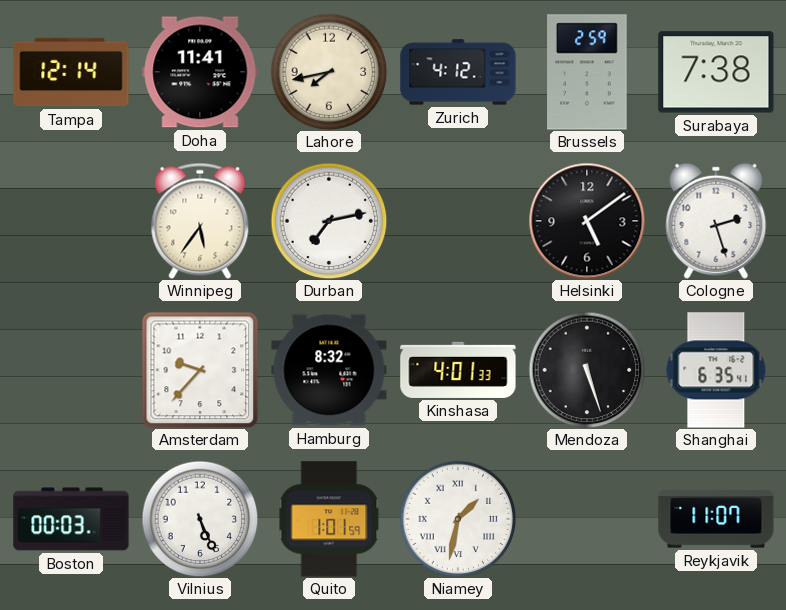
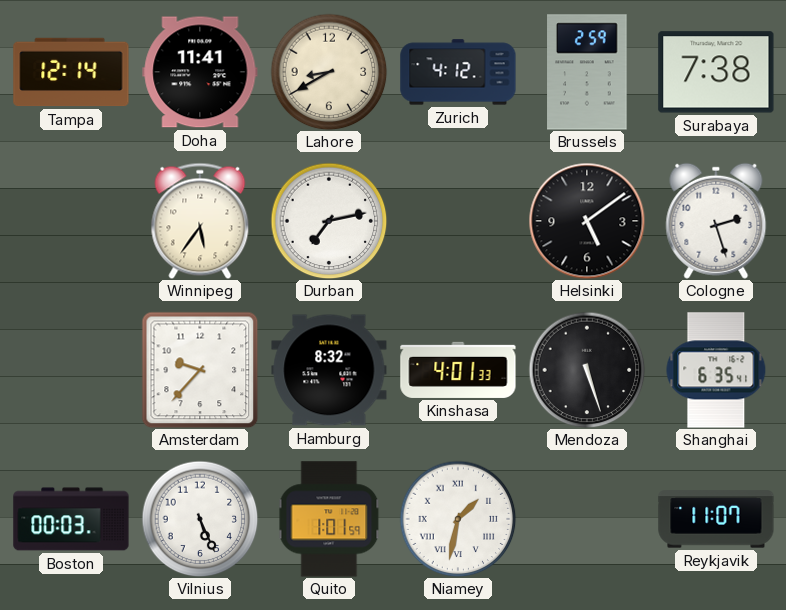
Lahore: 7:43 -> 8:40 (329, 72)
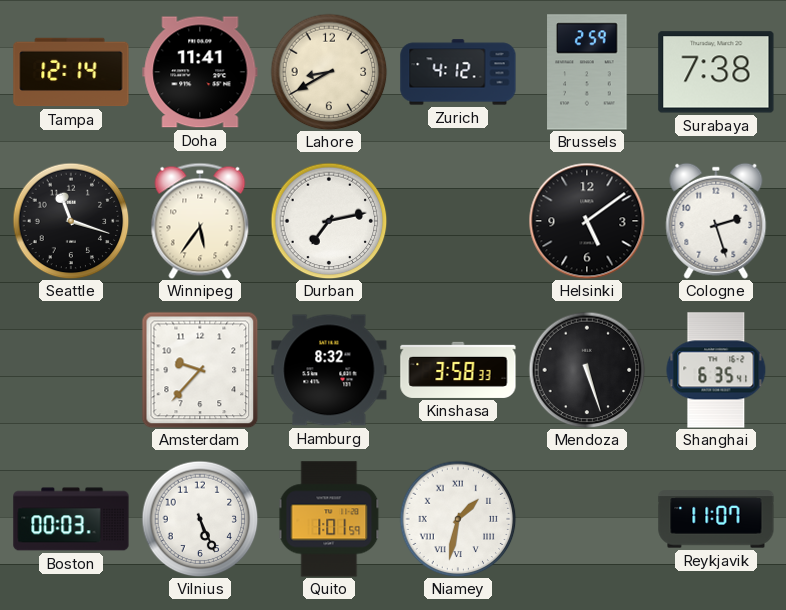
Seattle: none -> 11:18 (71, 221)
Kinshasa: 4:01 -> 3:58 (458, 370)
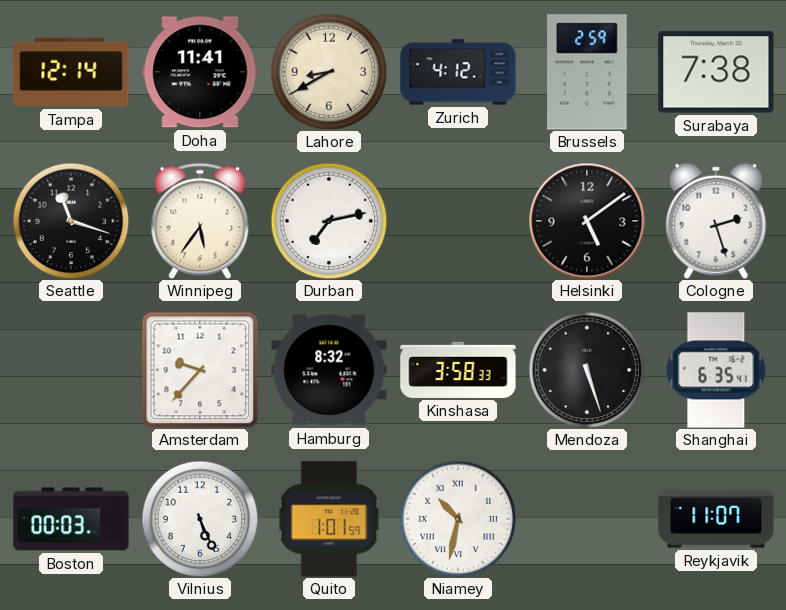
Niamey: 1:32 -> 10:32 (458, 519)
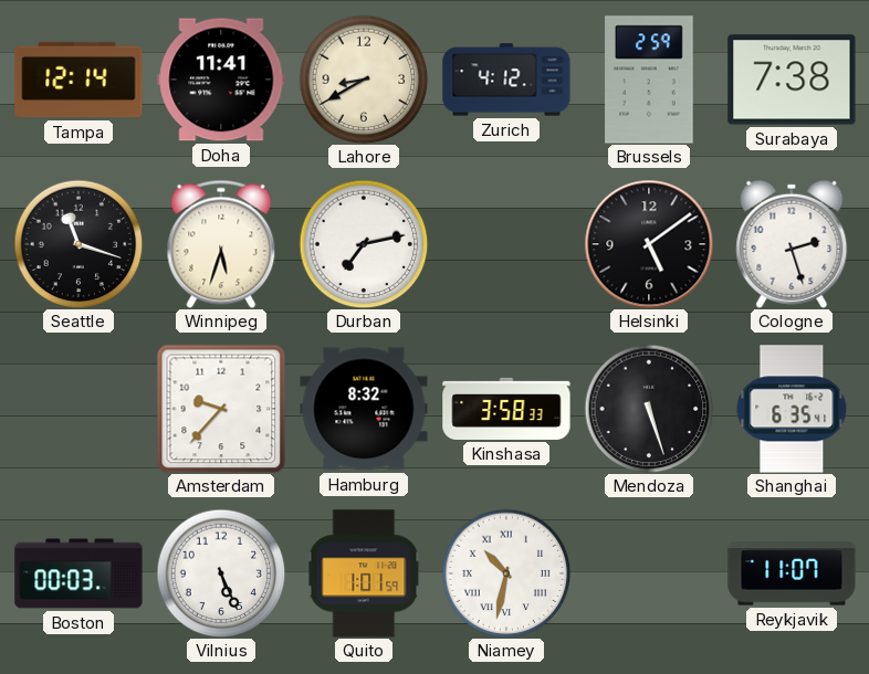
Winnipeg: 5:36 -> 5:33 (221, 244)
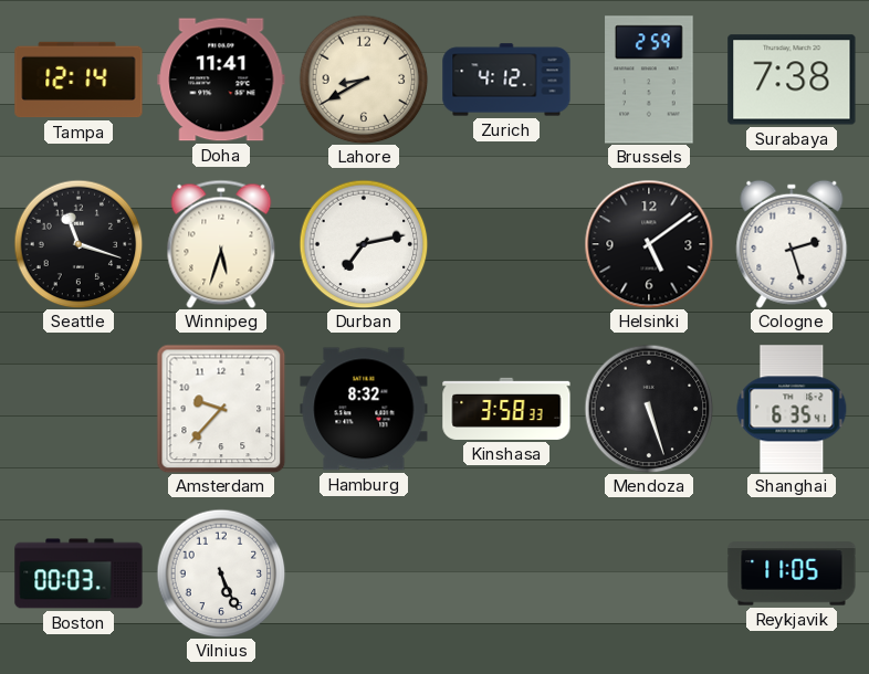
Quito: 1:01 -> none (364, 573)
Niamey: 10:32 -> none (506, 573)
Reykjavik: 11:07 -> 11:05 (792, 573)
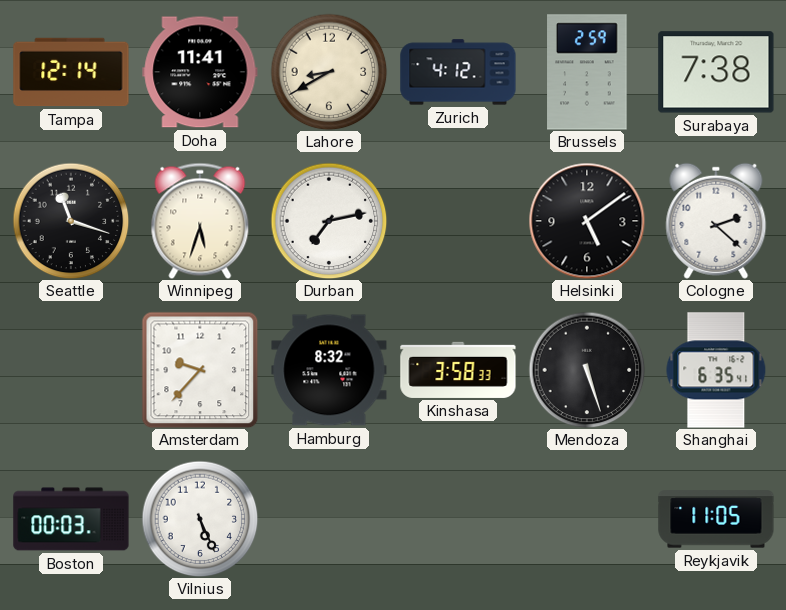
Cologne: 2:27 -> 2:22 (716, 221)
